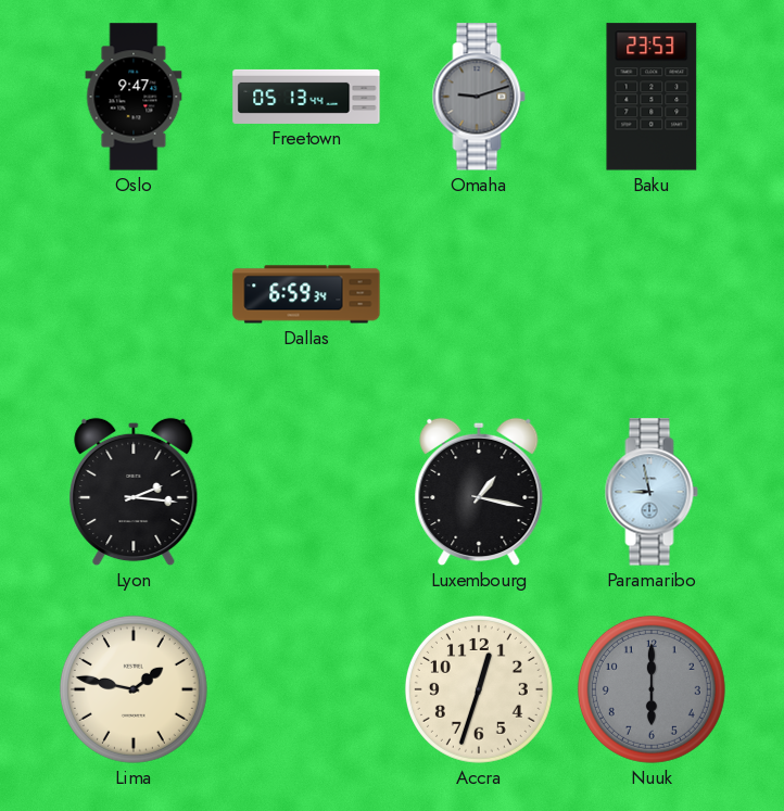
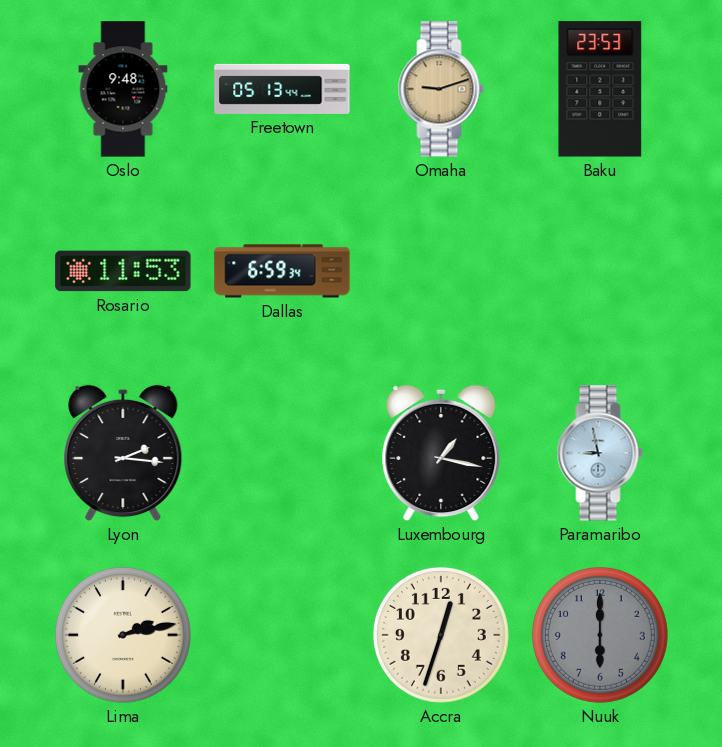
Oslo: 9:47 -> 9:48 (123, 89)
Omaha dial: grey -> champagne (441, 89)
Rosario: none -> 11:53 (123, 271)
Lima: 1:47 -> 2:13 (123, 635)
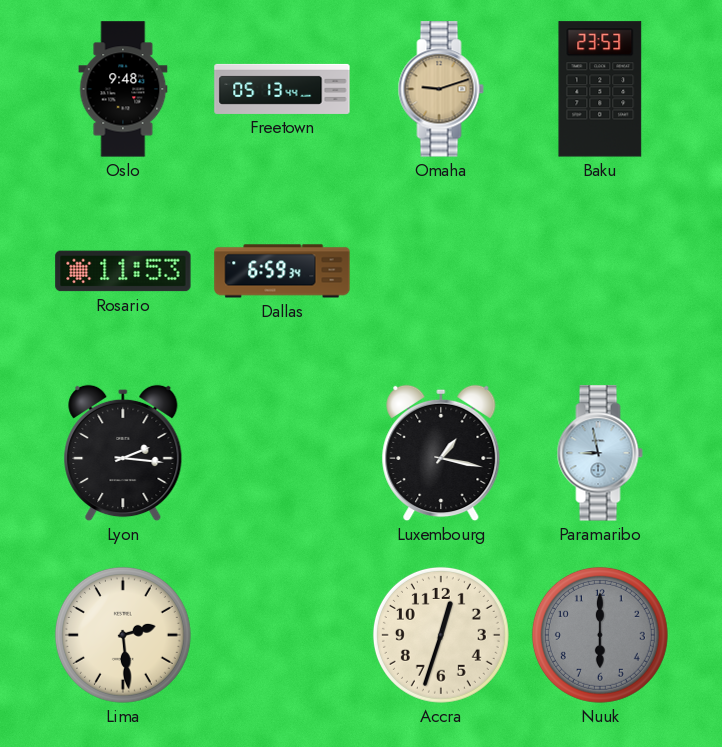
Lima: 2:13 -> 2:29 (123, 635)
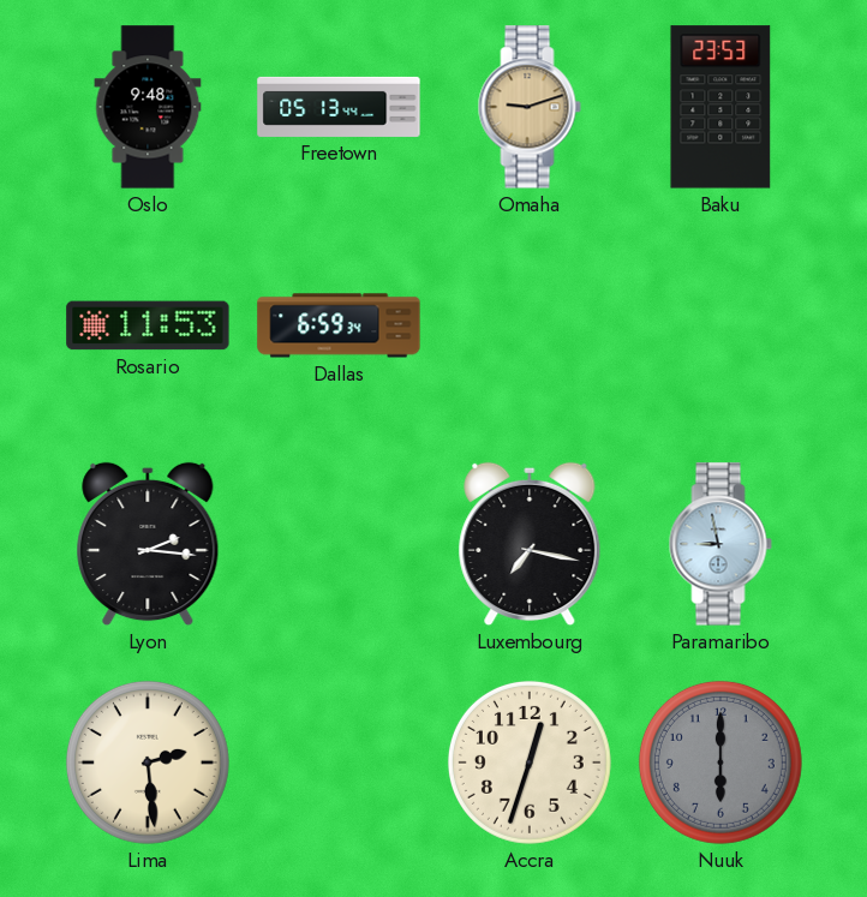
Luxembourg: 1:17 -> 7:17 (530, 544)
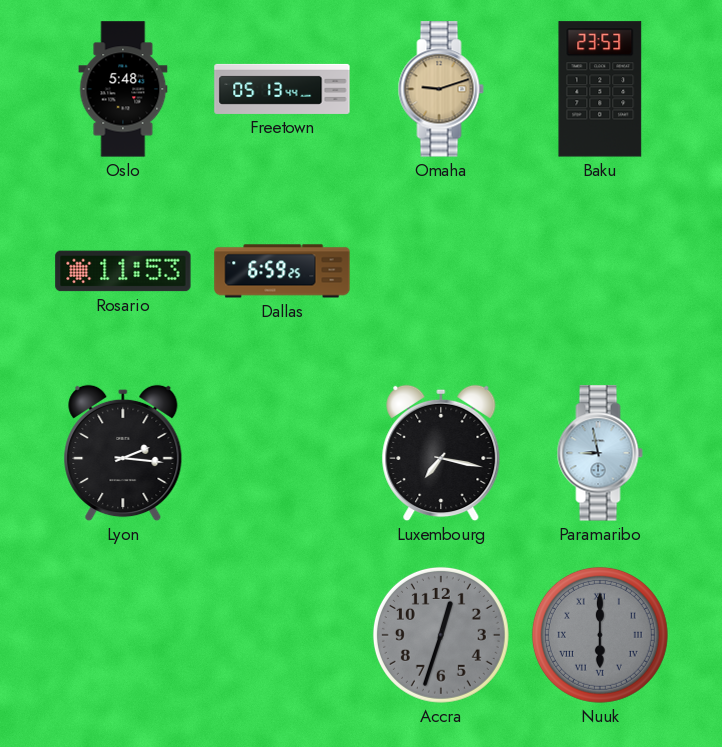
Oslo: 9:48 -> 5:48 (123, 89)
Dallas: 6:59:34 -> 6:59:25 (282, 271)
Lima: 2:29 -> none (148, 763)
Accra dial: cream -> grey (441, 635)
Nuuk numerals: Arabic -> Roman (600, 635)
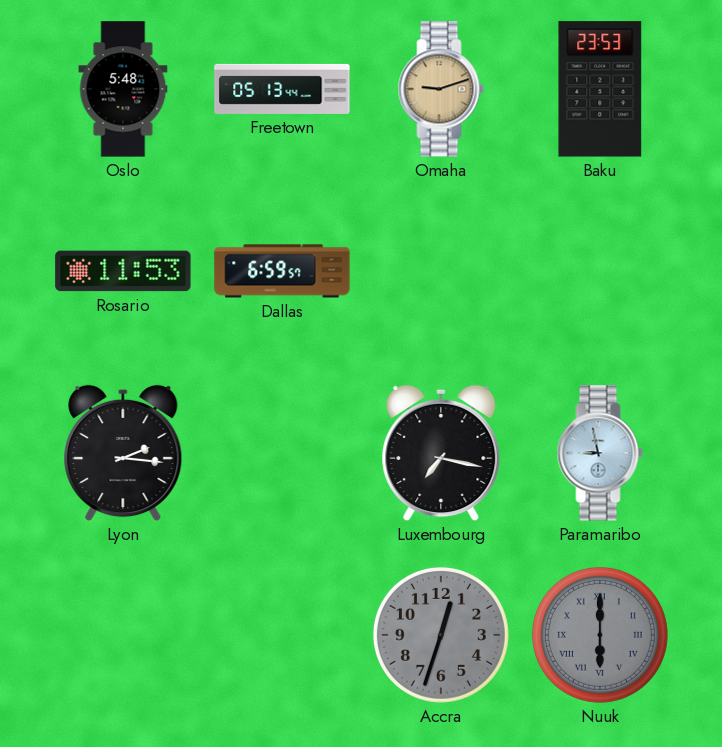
Dallas: 6:59:25 -> 6:59:57 (282, 271)
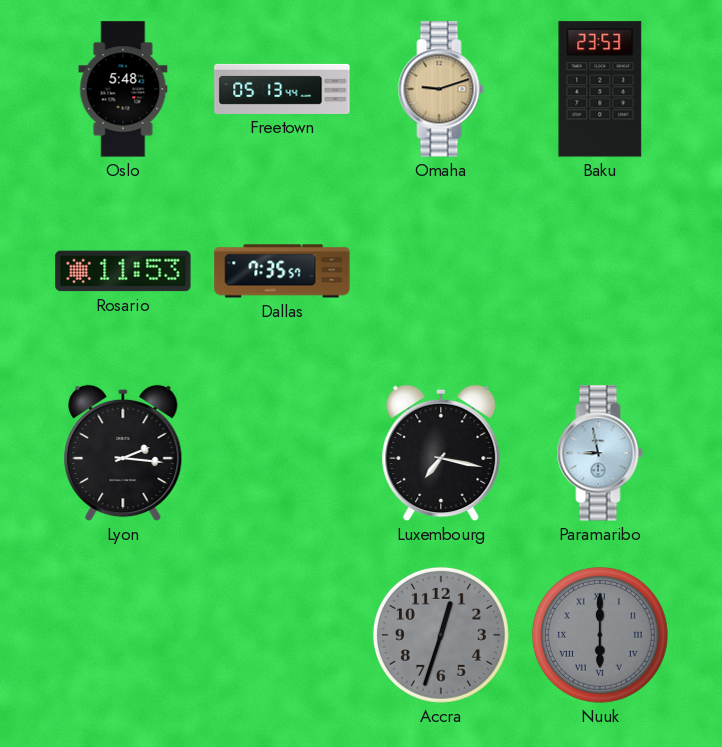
Dallas: 6:59 -> 7:35 (282, 271)
